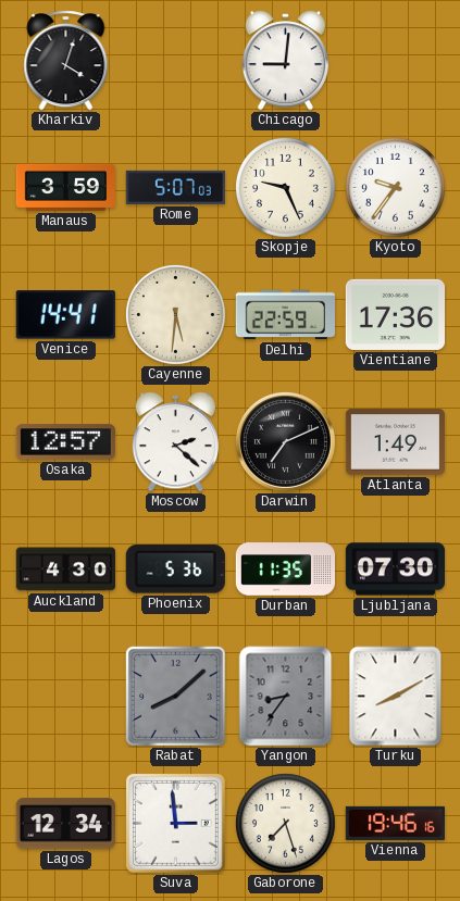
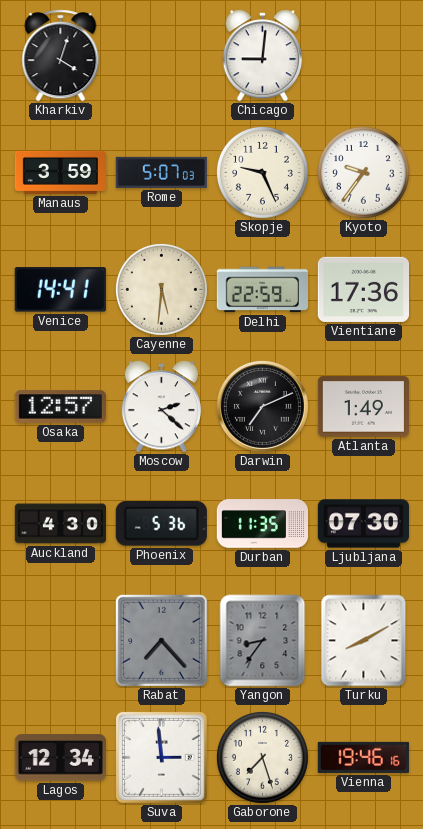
Rabat: 8:08 -> 7:23 (161, 640)
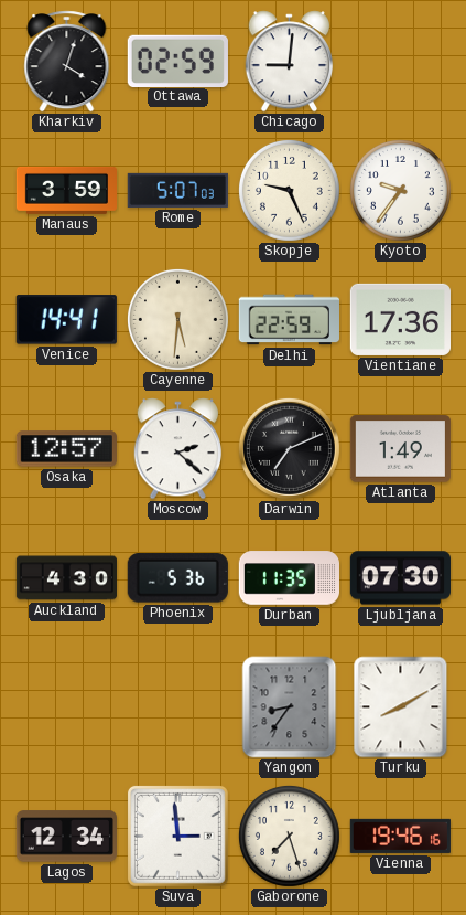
Ottawa: none -> 02:59 (177, 61)
Rabat: 7:23 -> none (161, 640)
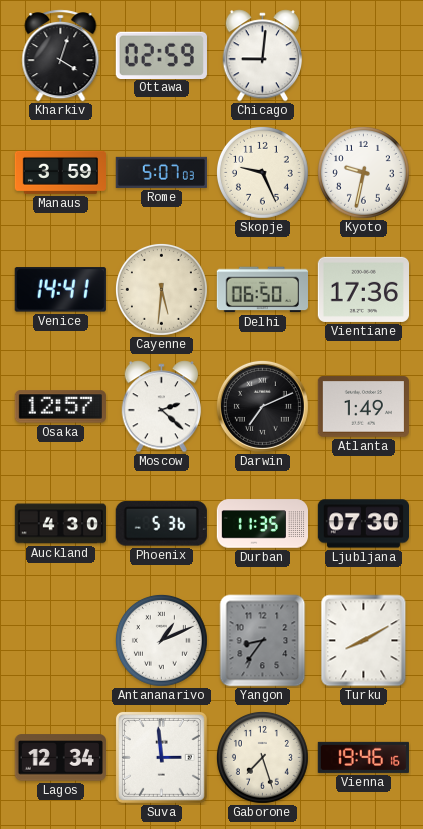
Kyoto: 9:36 -> 9:32 (363, 172)
Delhi: 22:59 -> 06:50 (262, 290)
Antananarivo: none -> 1:11 (161, 640)
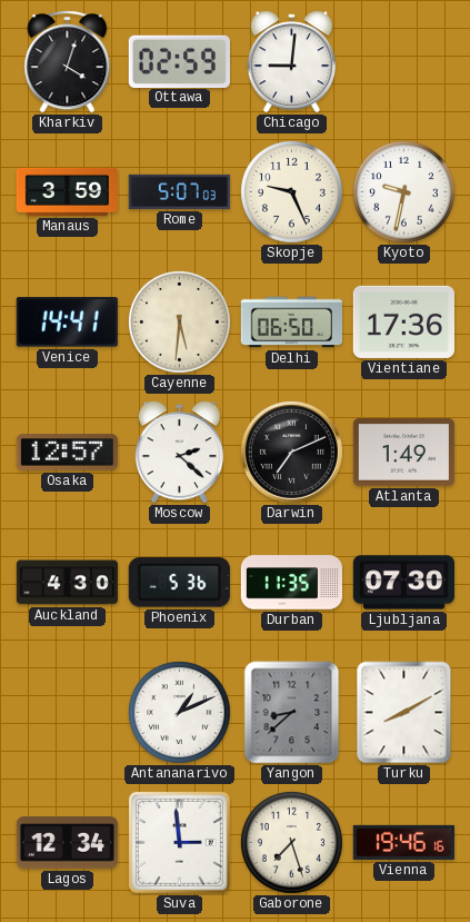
Yangon: 8:36 -> 8:38 (292, 713)
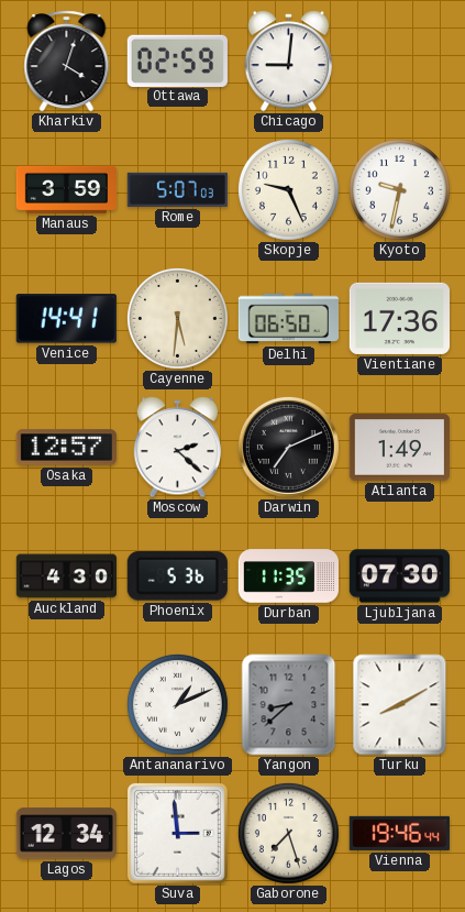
Vienna: 19:46:16 -> 19:46:44 (399, 833)
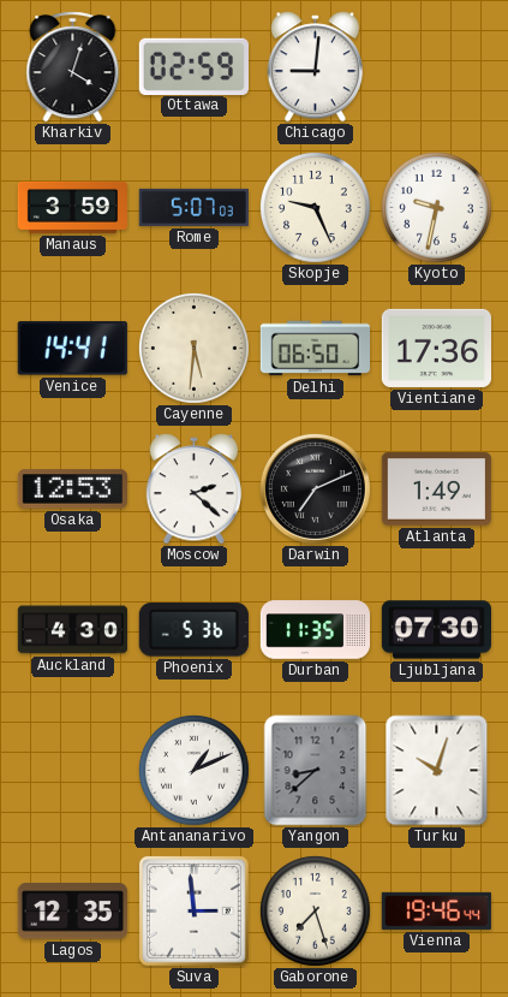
Osaka: 12:57 -> 12:53 (72, 489)
Turku: 8:10 -> 10:03 (437, 771)
Lagos: 12:34 -> 12:35 (72, 912)
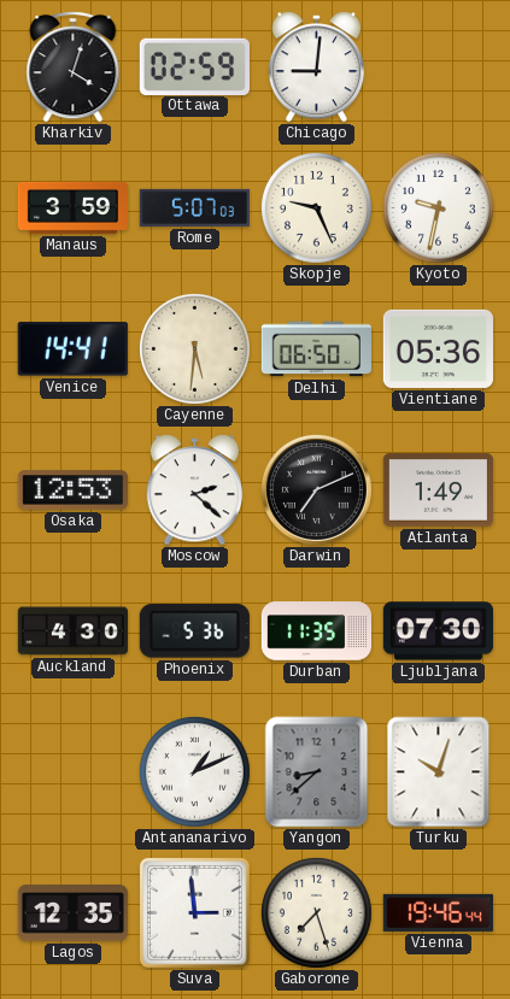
Vientiane: 17:36 -> 05:36 (438, 348)
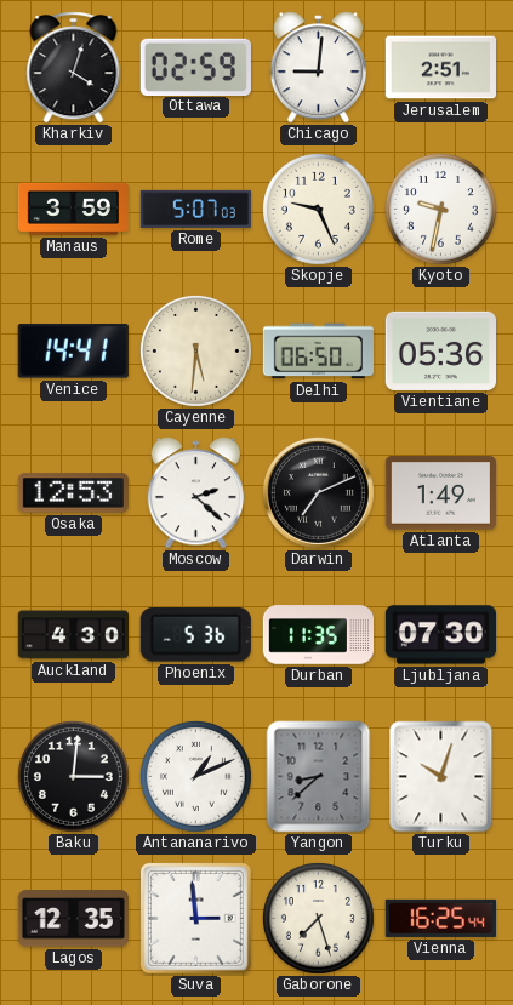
Jerusalem: none -> 2:51 (440, 68)
Baku: none -> 3:01 (73, 776)
Vienna: 19:46 -> 16:25 (440, 918)
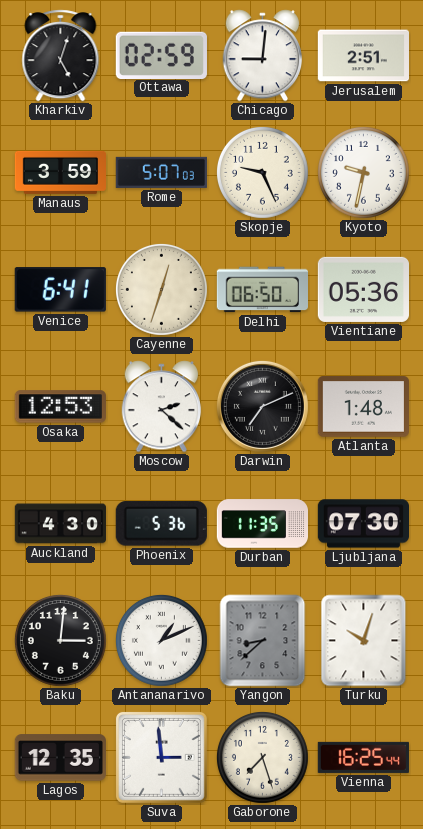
Kharkiv: 4:03 -> 5:03 (61, 56)
Venice: 14:41 -> 6:41 (60, 290)
Cayenne: 5:31 -> 12:33 (161, 289)
Atlanta: 1:49 -> 1:48 (363, 407)
